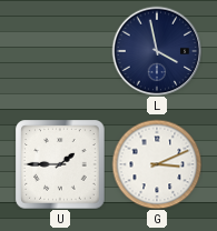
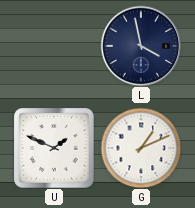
U: 1:45 -> 1:49 (54, 148)
G: 3:11 -> 1:11 (141, 148)
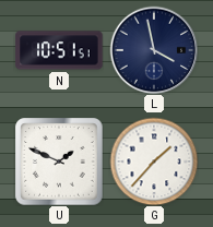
N: none -> 10:51 (59, 50)
G: 1:11 -> 1:37 (154, 162)
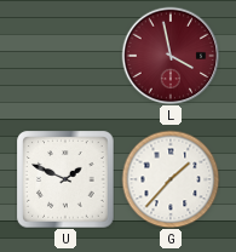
N: 10:51 -> none (59, 50)
L dial: navy -> burgundy (171, 56)
